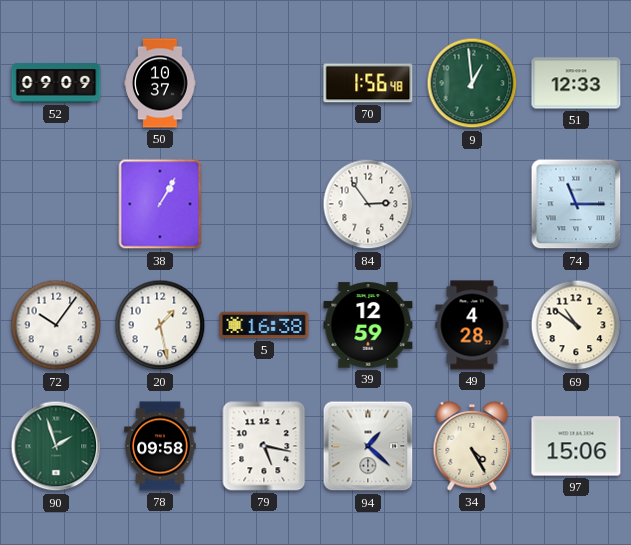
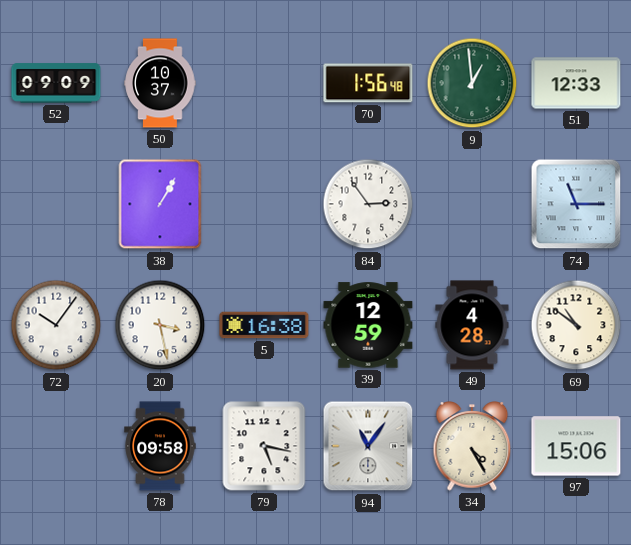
20: 1:28 -> 3:28 (160, 325)
90: 1:57 -> none (56, 446)
94: 1:22 -> 11:06 (368, 446)
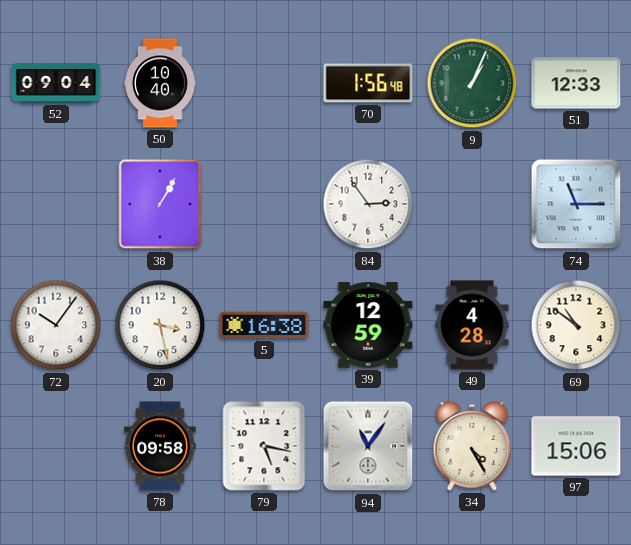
52: 09:09 -> 09:04 (56, 83)
50: 10:37 -> 10:40 (160, 83)
9: 12:59 -> 1:04 (472, 83)
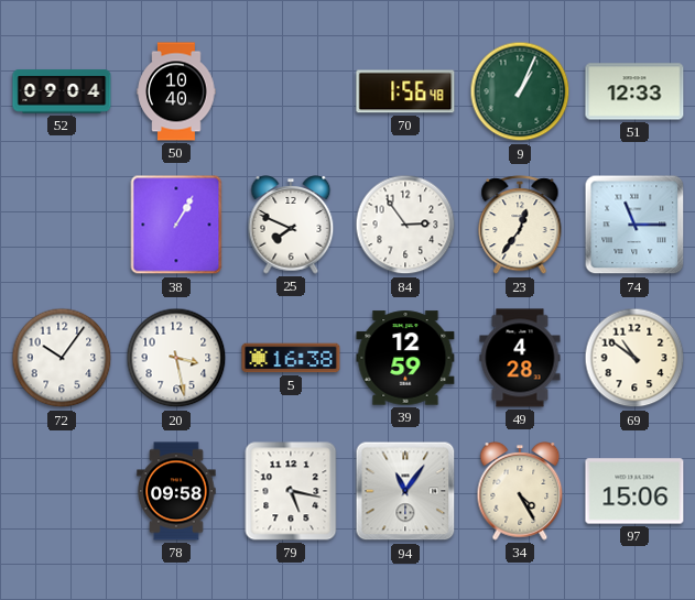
25: none -> 7:49 (291, 225)
23: none -> 12:36 (520, 226)
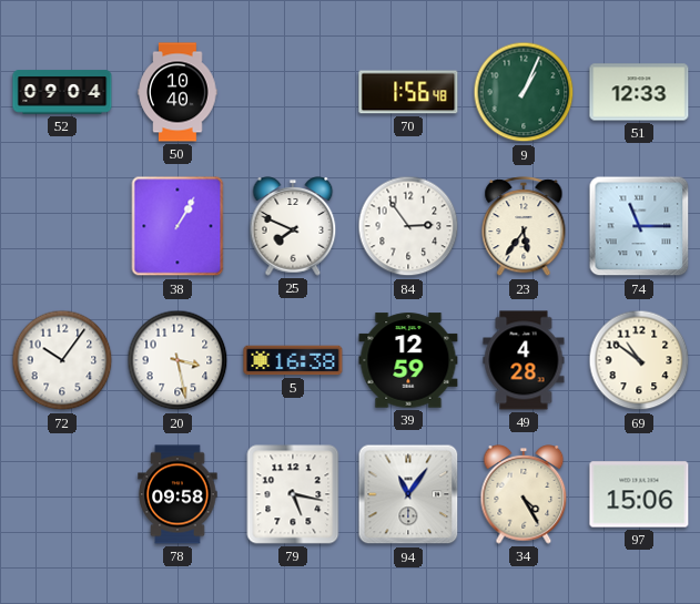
23: 12:36 -> 5:36 (524, 227)
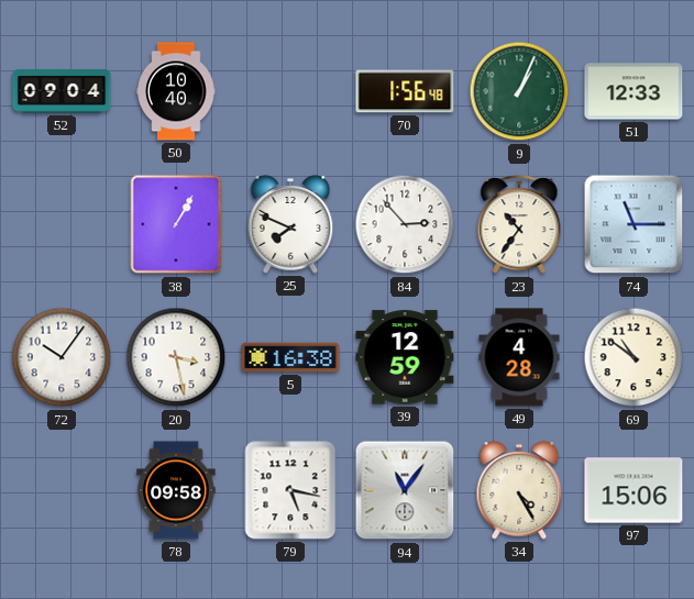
84: 2:54 -> 2:53 (405, 224)
23: 5:36 -> 10:36 (519, 225)
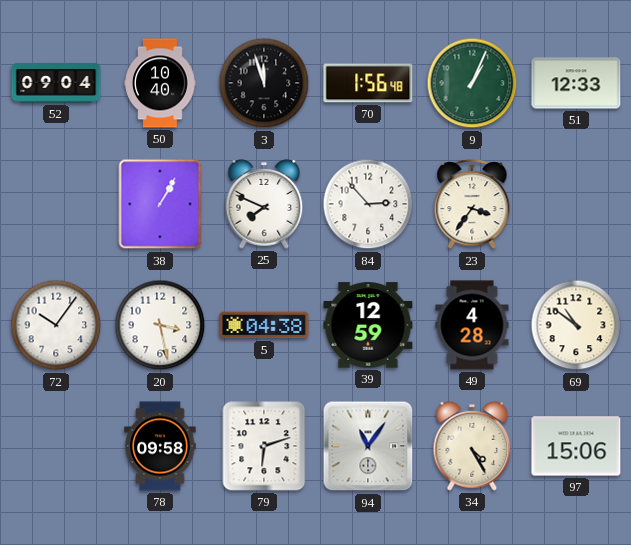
3: none -> 11:57 (264, 83)
23: 10:36 -> 3:36 (472, 205)
74: 11:15 -> none (634, 224)
5: 16:38 -> 04:38 (264, 325)
79: 5:17 -> 6:12 (264, 446)
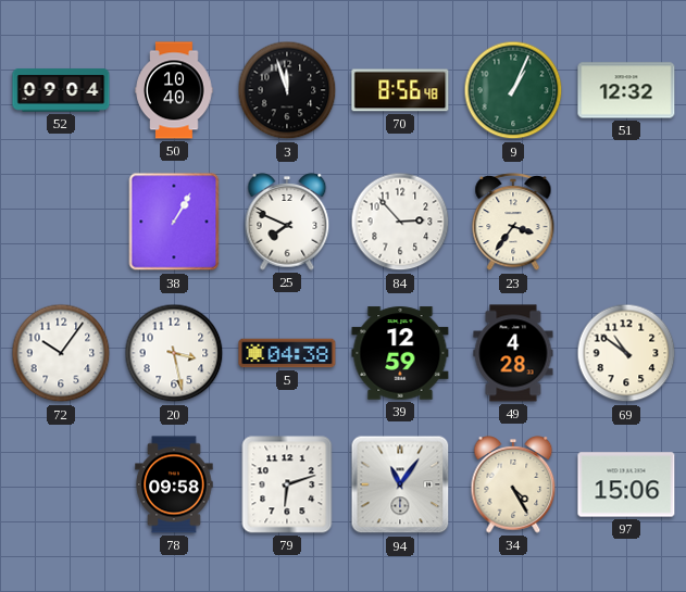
70: 1:56 -> 8:56 (400, 90)
51: 12:33 -> 12:32 (626, 90)
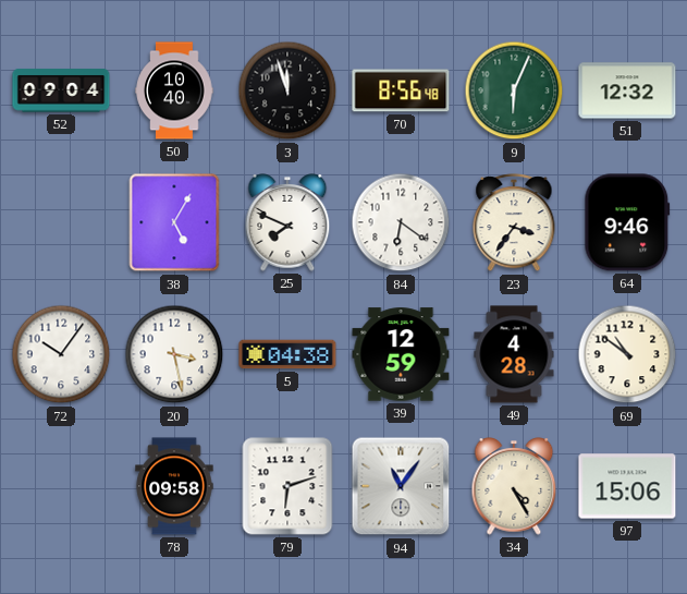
9: 1:04 -> 6:04 (514, 90)
38: 1:05 -> 5:05 (174, 222)
84: 2:53 -> 6:21 (401, 222)
64: none -> 9:46 (627, 222)
